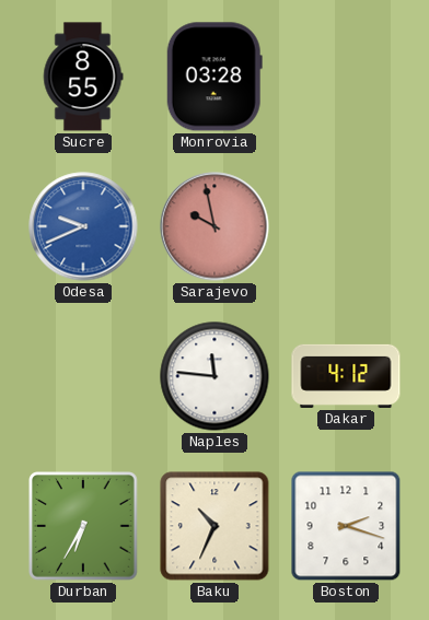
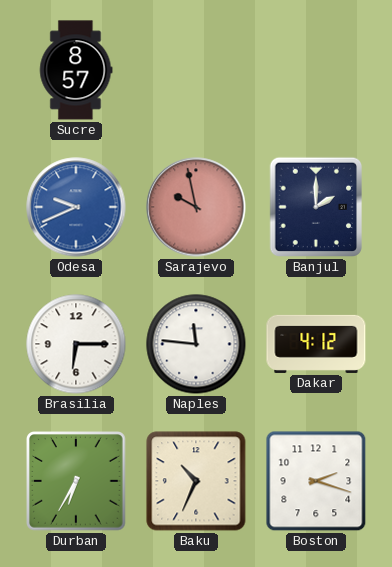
Sucre: 8:55 -> 8:57 (76, 70)
Monrovia: 03:28 -> none (215, 77)
Banjul: none -> 2:00 (315, 207)
Brasilia: none -> 6:15 (76, 344)
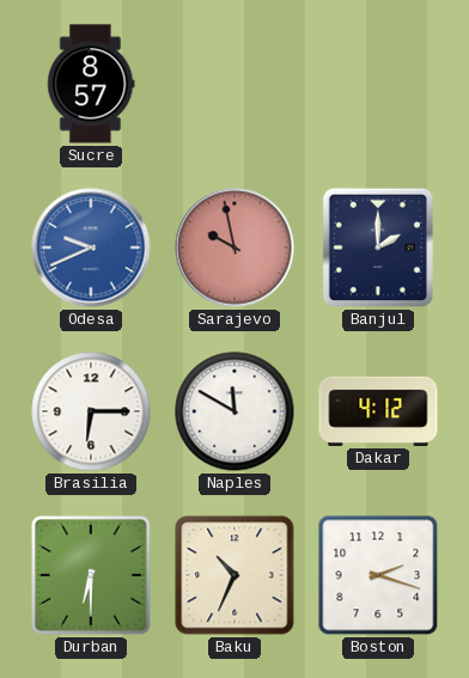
Naples: 11:46 -> 11:50 (234, 411)
Durban: 6:35 -> 6:30 (92, 576)
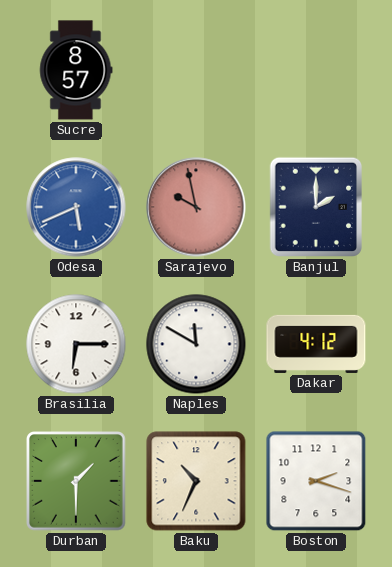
Odesa: 9:41 -> 5:41 (76, 207)
Durban: 6:30 -> 1:30 (77, 482)
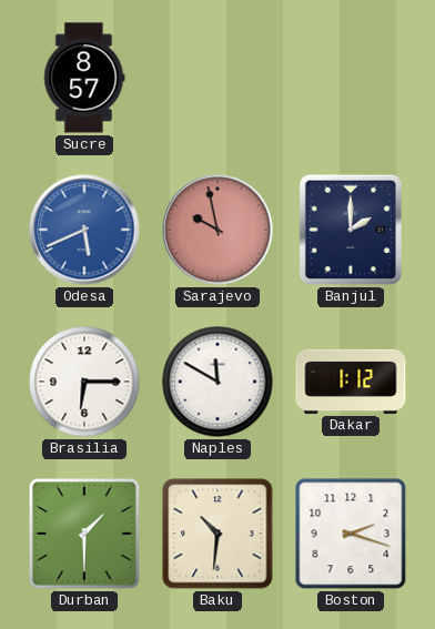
Dakar: 4:12 -> 1:12 (351, 382)
Baku: 10:34 -> 10:31 (217, 534)
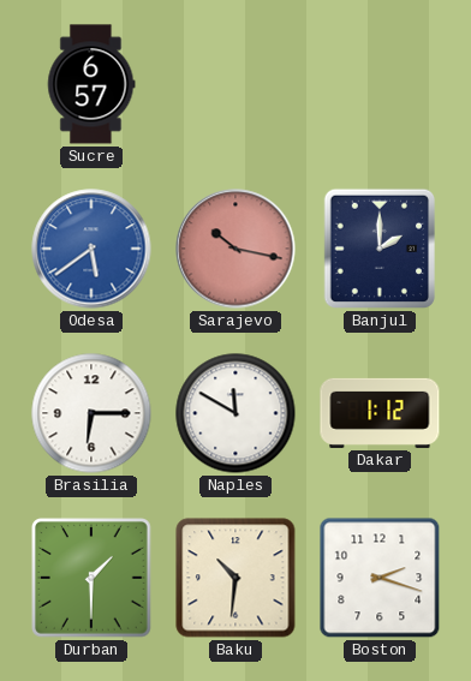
Sucre: 8:57 -> 6:57 (91, 84)
Odesa: 5:41 -> 5:39 (91, 249)
Sarajevo: 9:58 -> 10:17 (235, 249)
